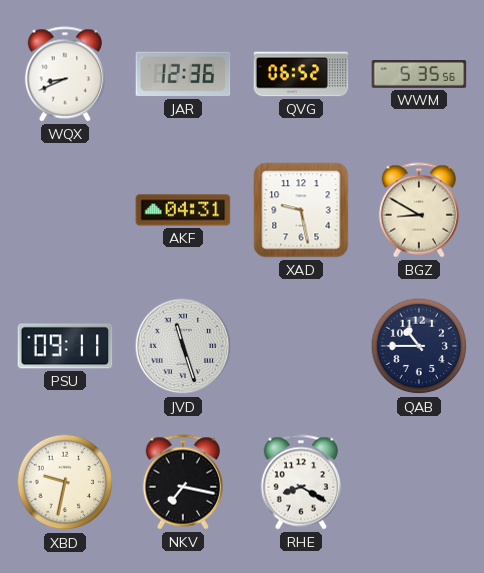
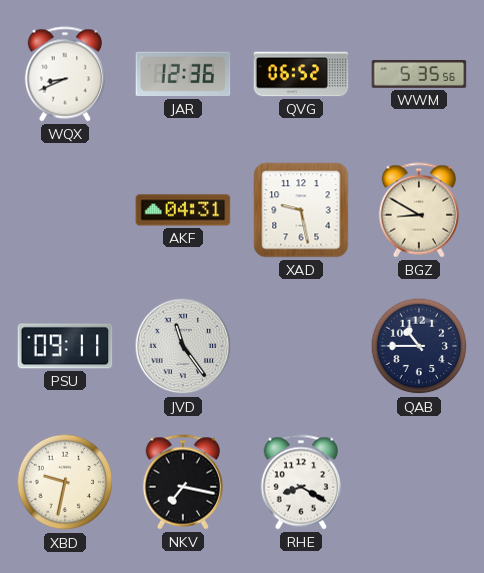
JVD: 11:27 -> 11:24 (183, 346)
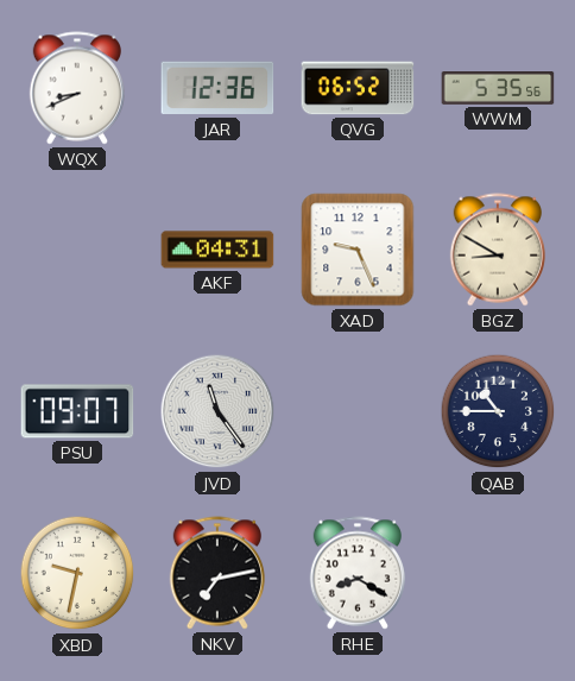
XAD: 9:28 -> 9:26 (358, 250)
PSU: 09:11 -> 09:07 (77, 411)
NKV: 7:17 -> 7:13 (216, 573)
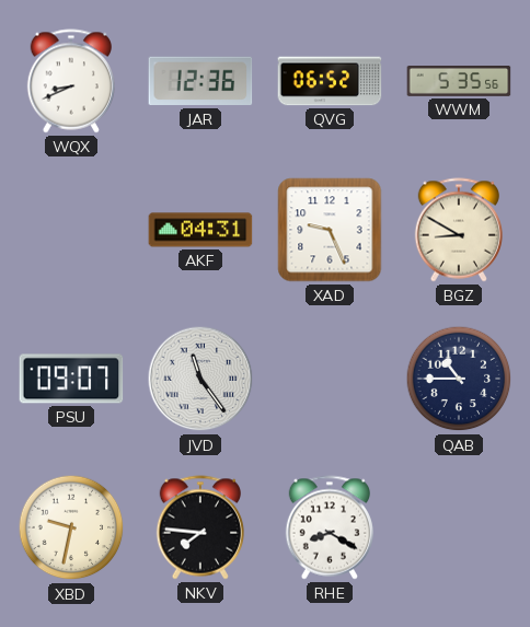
NKV: 7:13 -> 7:46 (199, 527)
